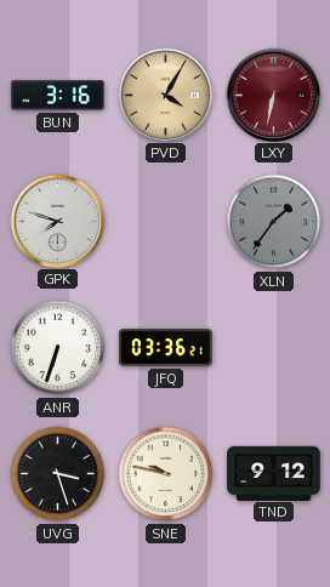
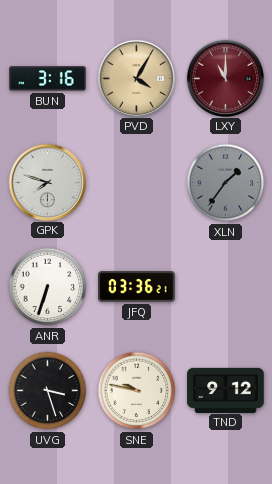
LXY: 6:32 -> 11:00 (225, 78)
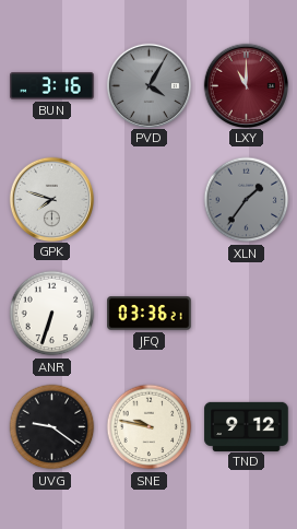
PVD dial: champagne -> grey (148, 85)
UVG: 3:27 -> 9:21 (52, 427)
